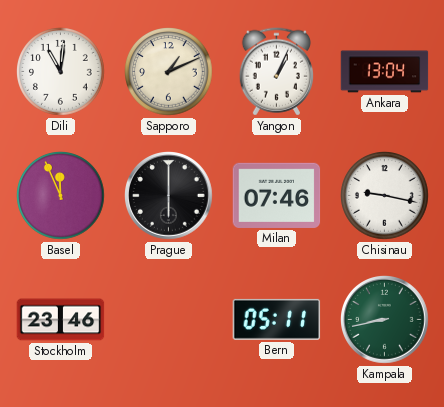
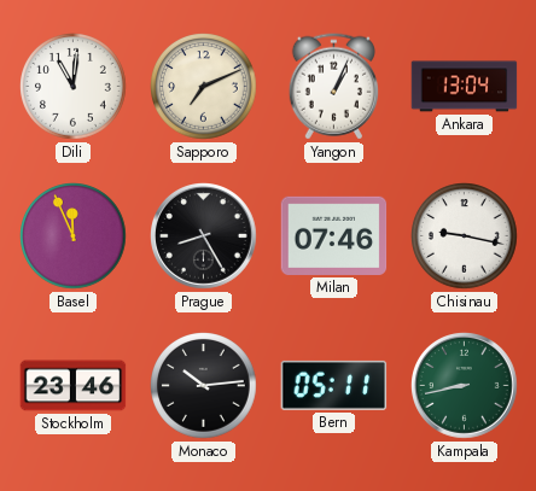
Sapporo: 1:11 -> 7:11 (204, 87)
Prague: 6:00 -> 8:25 (204, 236)
Monaco: none -> 10:14 (204, 386)
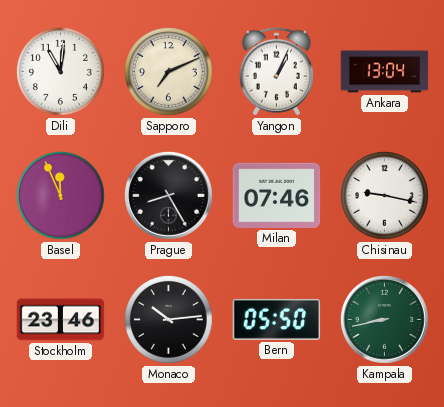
Bern: 05:11 -> 05:50 (277, 319)
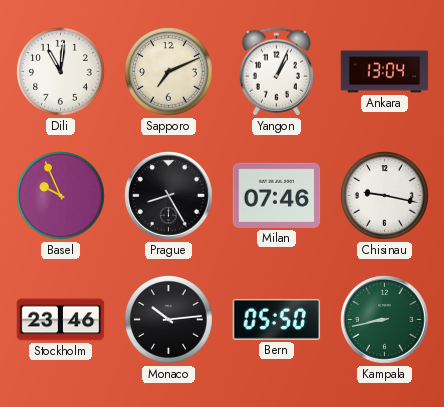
Basel: 11:56 -> 9:56 (61, 196)
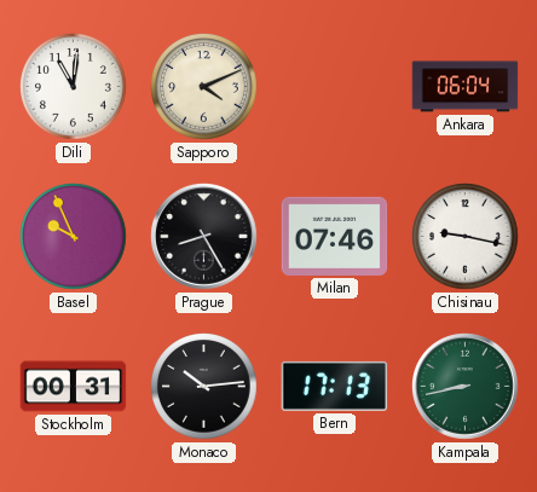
Sapporo: 7:11 -> 4:11 (204, 87)
Yangon: 1:04 -> none (276, 72)
Ankara: 13:04 -> 06:04 (466, 87)
Stockholm: 23:46 -> 00:31 (74, 387)
Bern: 05:50 -> 17:13 (335, 386)
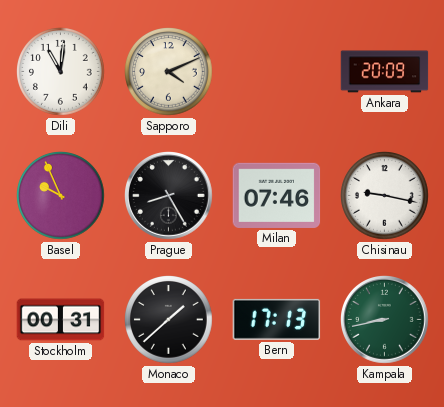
Ankara: 06:04 -> 20:09 (385, 72)
Monaco: 10:14 -> 1:38 (169, 320)
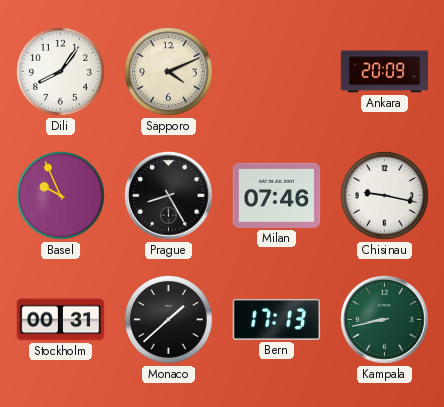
Dili: 11:01 -> 8:06 (61, 72)
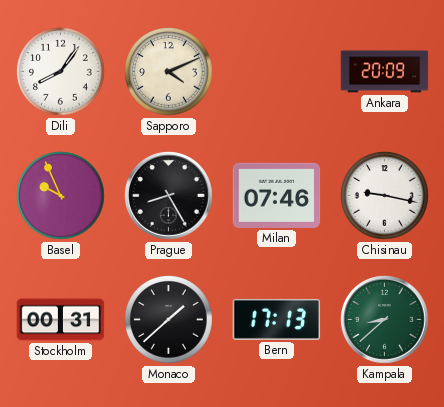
Kampala: 8:43 -> 8:38 (385, 320)
